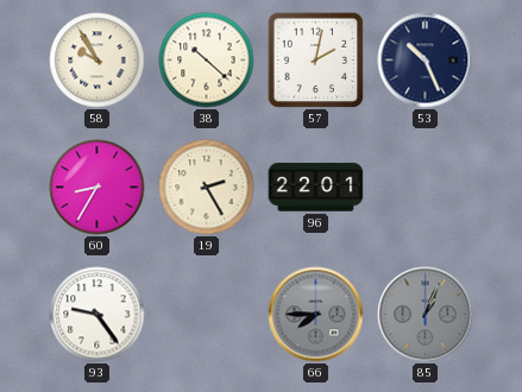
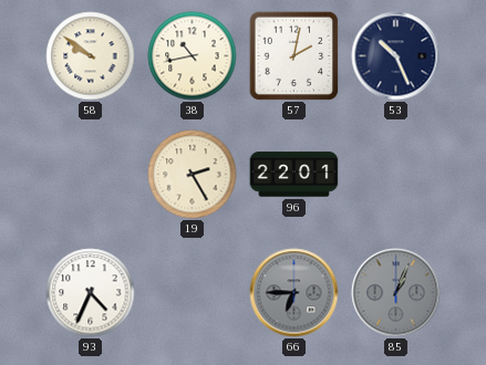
58: 9:55 -> 9:51 (91, 56)
38: 10:22 -> 10:43 (193, 56)
60: 8:35 -> none (98, 188)
93: 9:24 -> 4:34 (91, 293)
66: 7:45 -> 6:45 (294, 293)
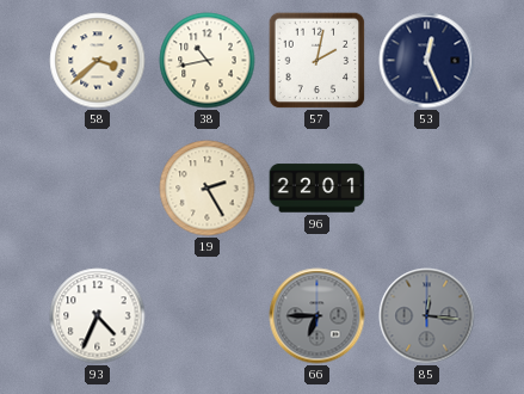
58: 9:51 -> 3:38 (98, 61)
53: 10:26 -> 12:26 (427, 61)
85: 1:04 -> 12:16 (427, 316)
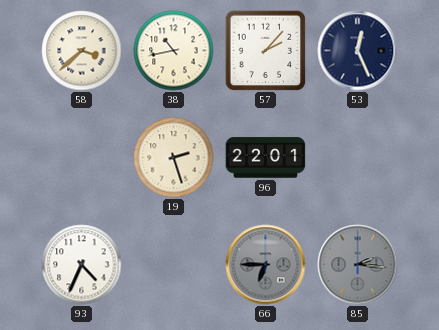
57: 2:02 -> 2:07 (265, 50)
19: 2:25 -> 2:27 (174, 158)
85: 12:16 -> 2:16 (358, 265)
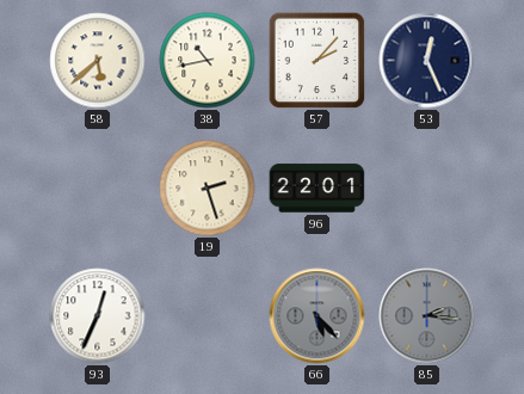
58: 3:38 -> 5:38 (98, 61)
93: 4:34 -> 12:34 (98, 316)
66: 6:45 -> 5:23 (318, 316)
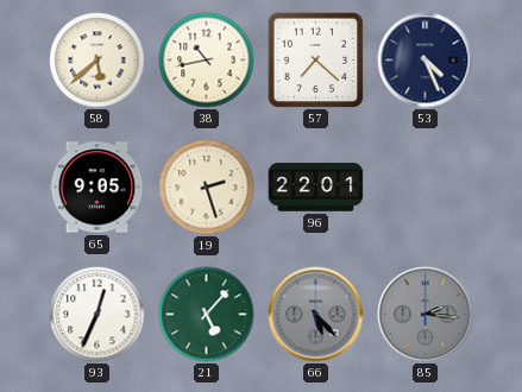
57: 2:07 -> 7:22 (315, 59)
53: 12:26 -> 4:26 (426, 61)
65: none -> 9:05 (98, 188)
21: none -> 5:07 (207, 315)
